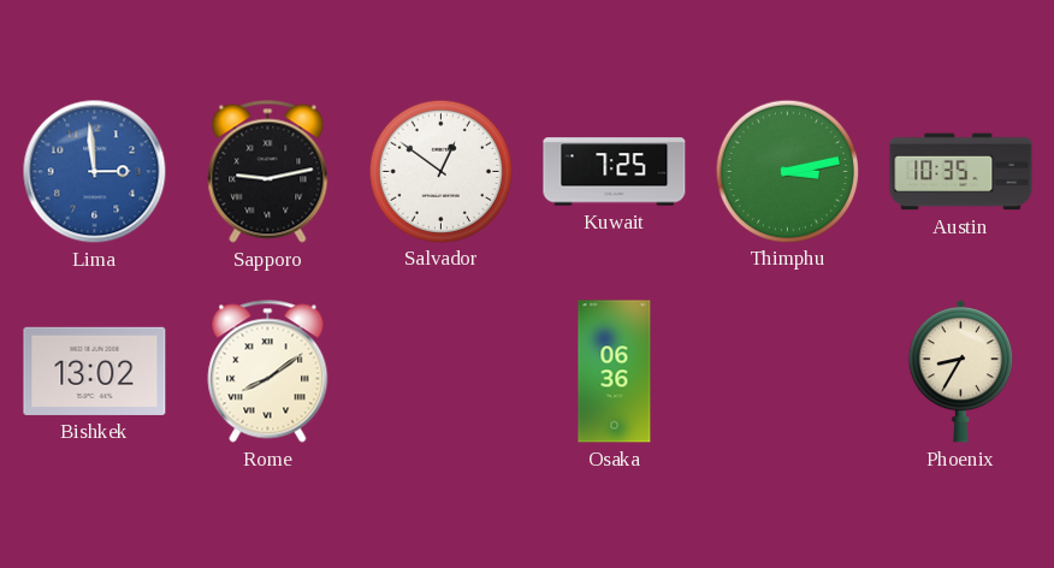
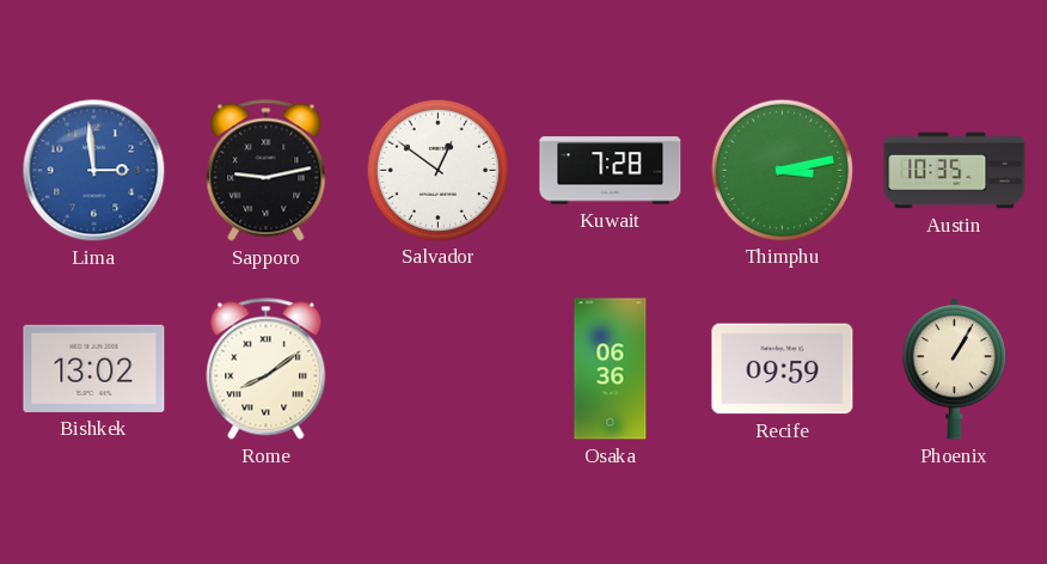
Kuwait: 7:25 -> 7:28 (611, 171)
Recife: none -> 09:59 (783, 369)
Phoenix: 8:35 -> 1:05 (954, 369)
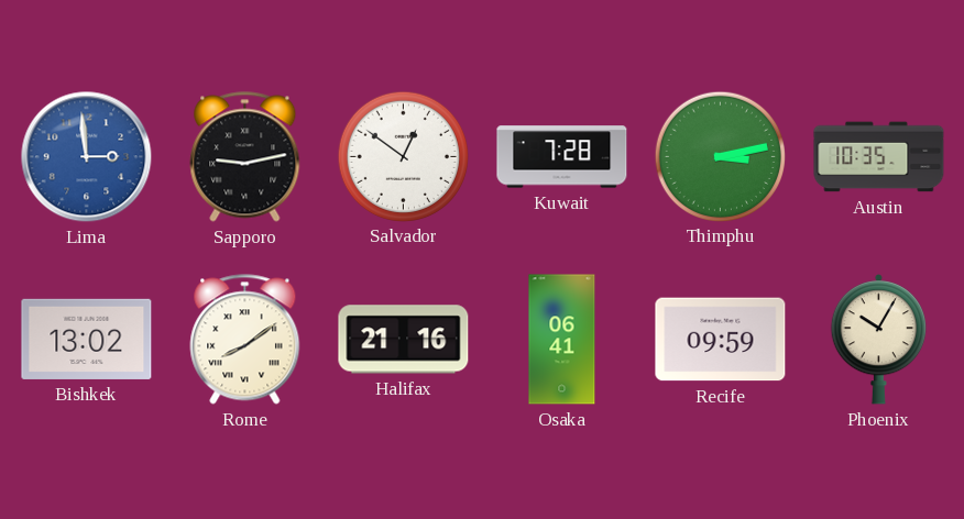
Halifax: none -> 21:16 (404, 340)
Osaka: 06:36 -> 06:41 (562, 340)
Phoenix: 1:05 -> 10:05 (878, 340)
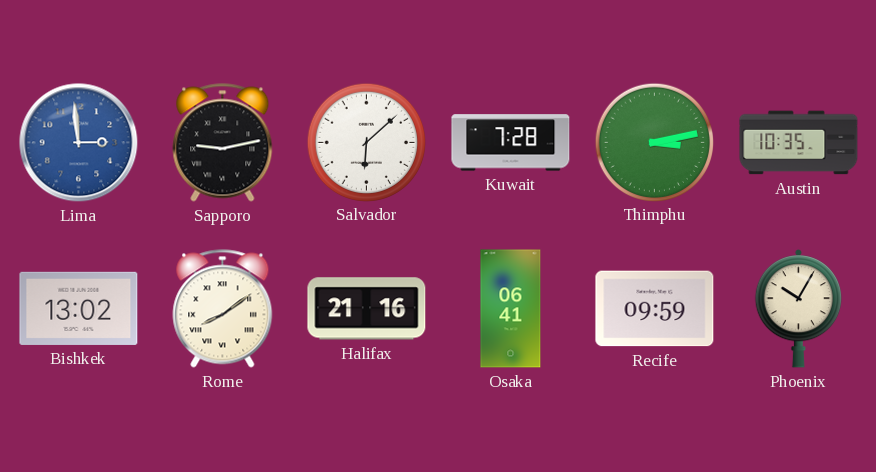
Salvador: 12:51 -> 6:08 (366, 142)
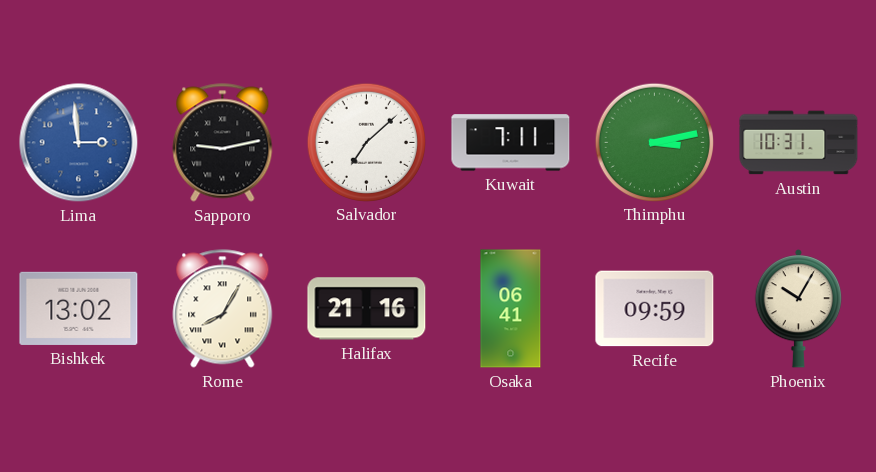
Salvador: 6:08 -> 7:08 (366, 142)
Kuwait: 7:28 -> 7:11 (511, 143)
Austin: 10:35 -> 10:31 (799, 143)
Rome: 8:09 -> 8:05 (223, 309)
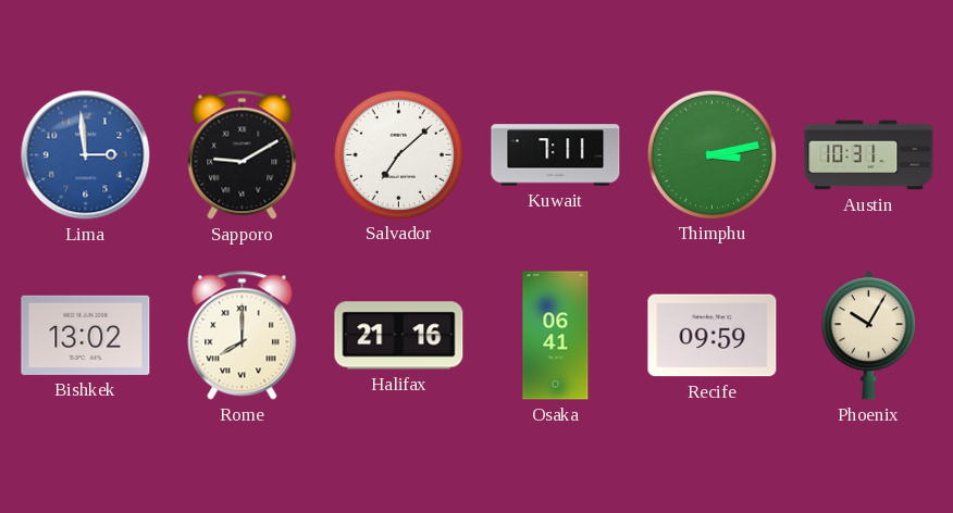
Sapporo: 9:13 -> 9:10 (243, 155)
Rome: 8:05 -> 8:00 (243, 336)
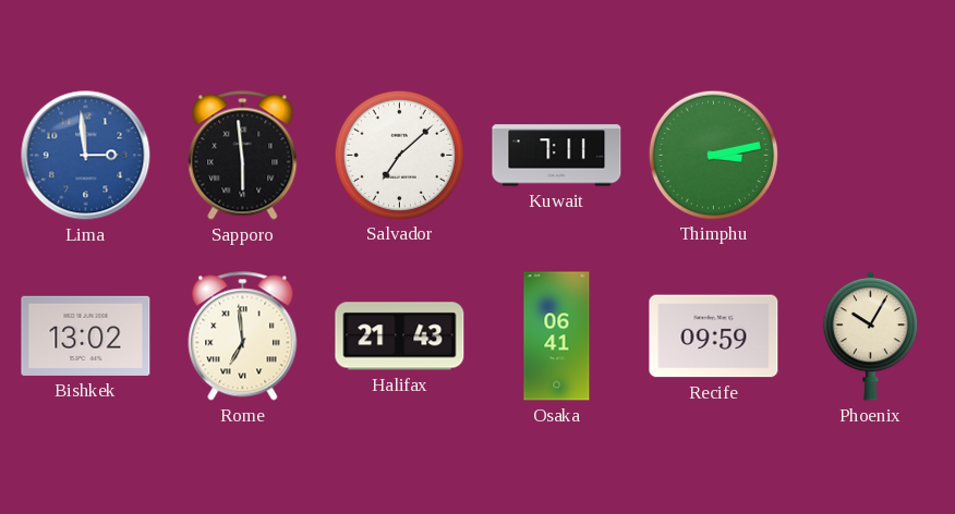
Sapporo: 9:10 -> 5:59 (243, 156)
Austin: 10:31 -> none (869, 155)
Rome: 8:00 -> 6:59 (243, 336)
Halifax: 21:16 -> 21:43 (400, 336)
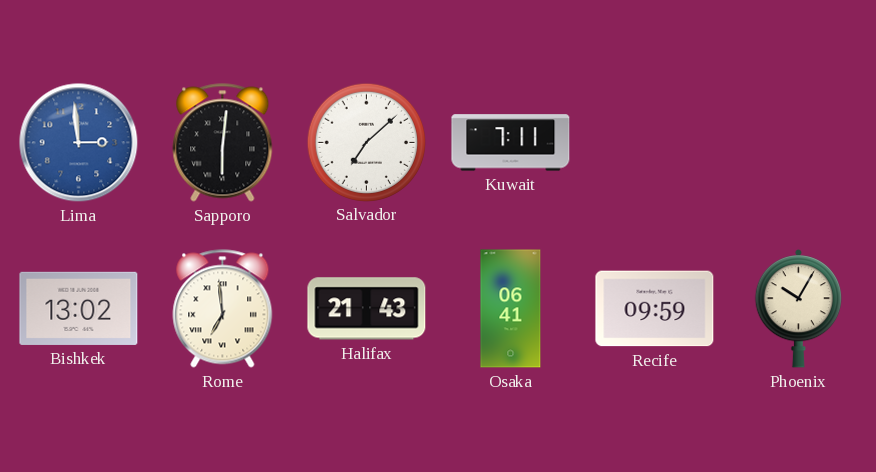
Sapporo: 5:59 -> 6:01 (223, 143)
Thimphu: 3:13 -> none (713, 155)
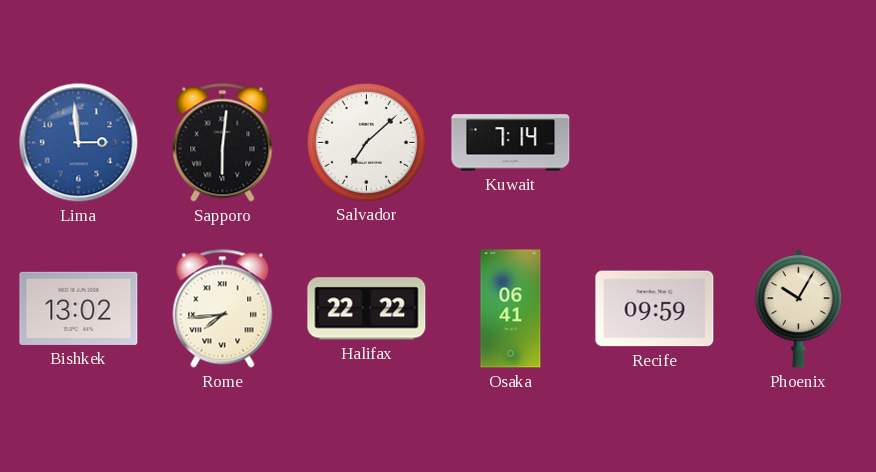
Kuwait: 7:11 -> 7:14 (511, 143)
Rome: 6:59 -> 7:44 (223, 309)
Halifax: 21:43 -> 22:22 (367, 309)
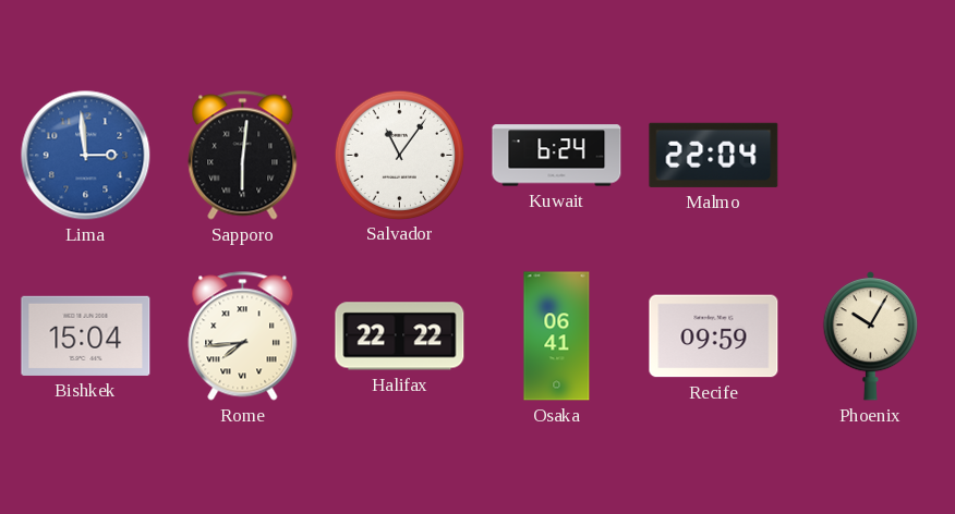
Salvador: 7:08 -> 11:06 (399, 155)
Kuwait: 7:14 -> 6:24 (557, 156)
Malmo: none -> 22:04 (714, 155)
Bishkek: 13:02 -> 15:04 (86, 335)
